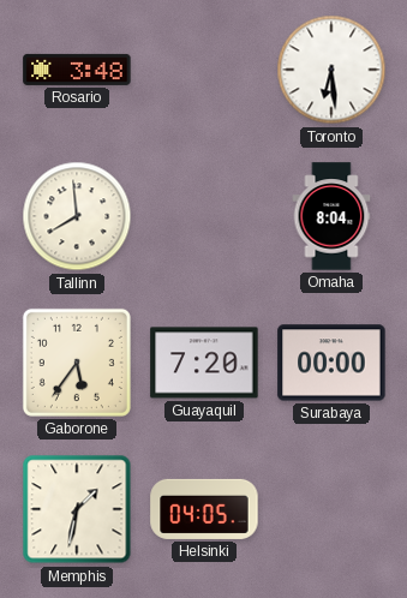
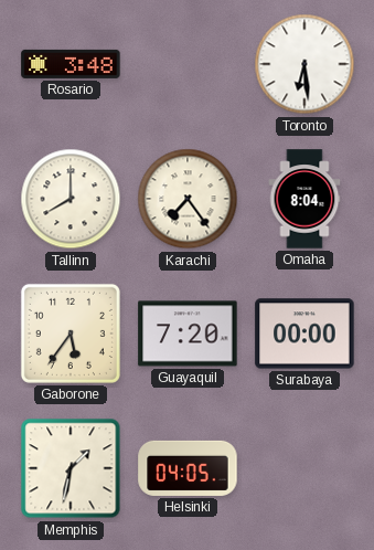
Tallinn: 7:59 -> 8:00 (71, 199)
Karachi: none -> 7:24 (188, 199)
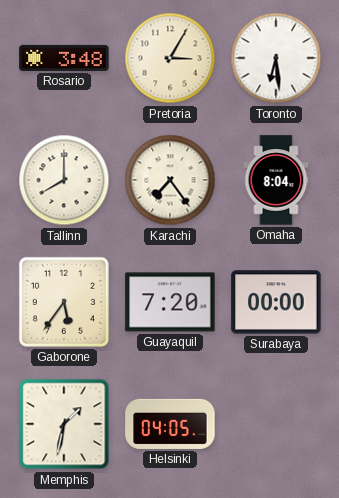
Pretoria: none -> 3:05 (170, 58)
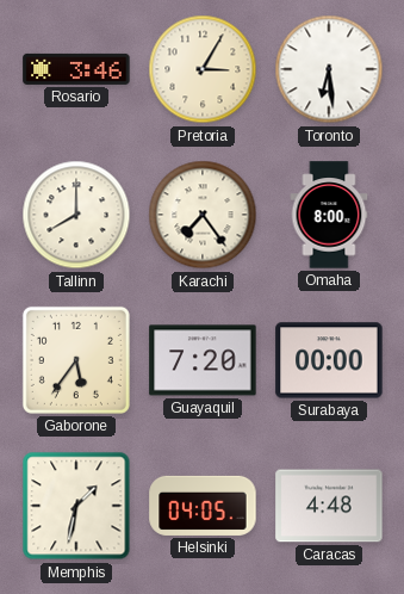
Rosario: 3:48 -> 3:46 (76, 69)
Omaha: 8:04 -> 8:00 (329, 215)
Caracas: none -> 4:48 (329, 506)
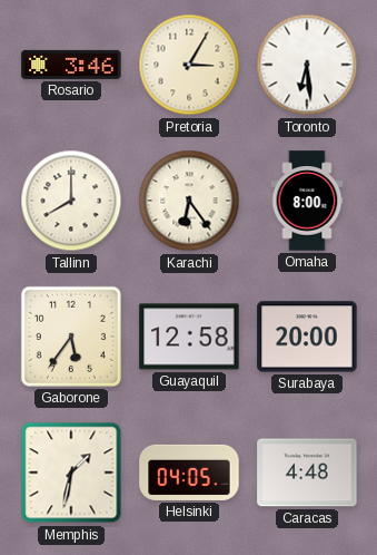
Karachi: 7:24 -> 6:24 (189, 201)
Guayaquil: 7:20 -> 12:58 (189, 337)
Surabaya: 00:00 -> 20:00 (307, 337)
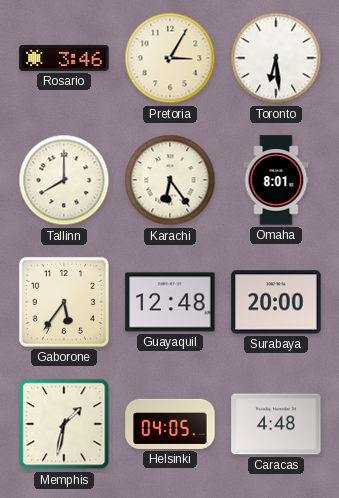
Omaha: 8:00 -> 8:01 (276, 180)
Guayaquil: 12:58 -> 12:48 (170, 302)
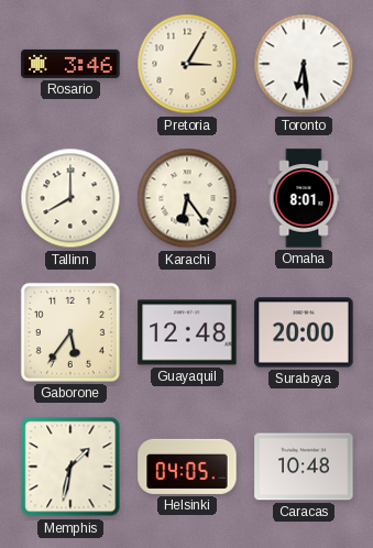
Caracas: 4:48 -> 10:48 (304, 467)
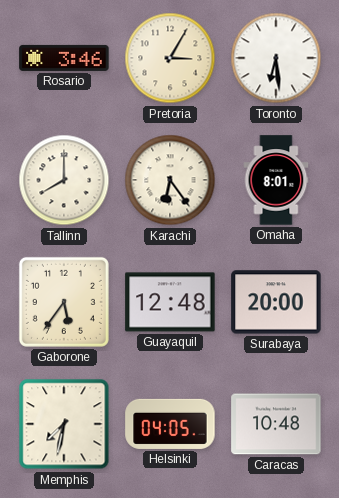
Memphis: 1:32 -> 7:32 (64, 424)
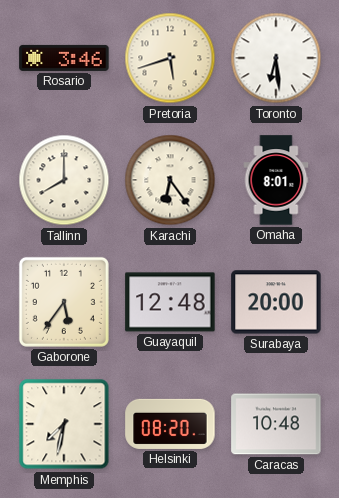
Pretoria: 3:05 -> 5:42 (170, 58)
Helsinki: 04:05 -> 08:20 (170, 424)
